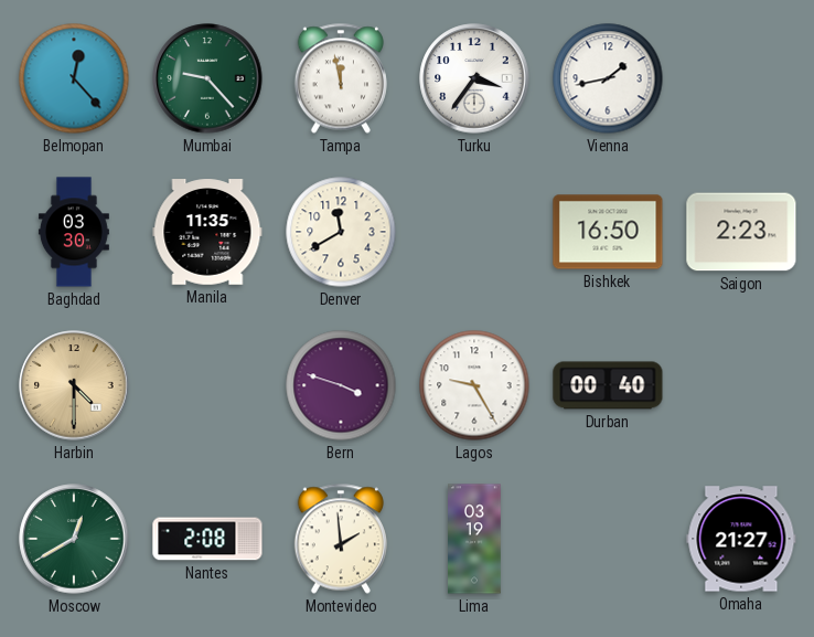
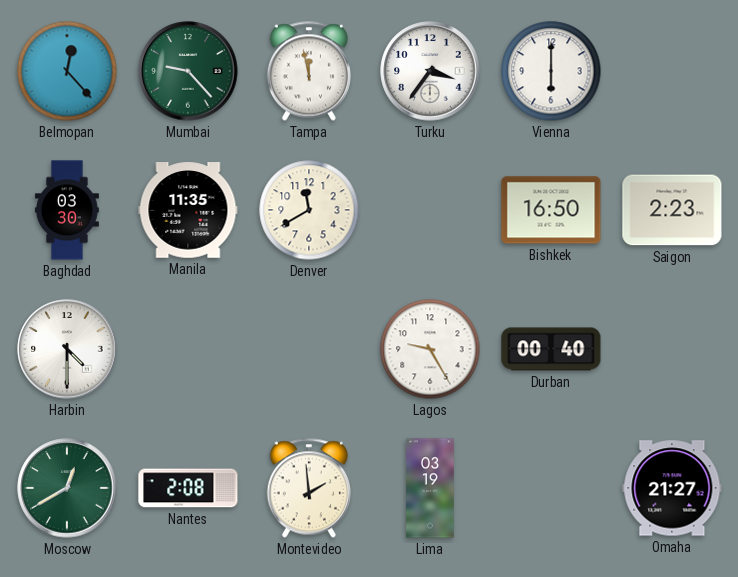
Vienna: 1:43 -> 6:00 (551, 71)
Harbin dial: champagne -> white (67, 349)
Bern: 3:48 -> none (341, 385)
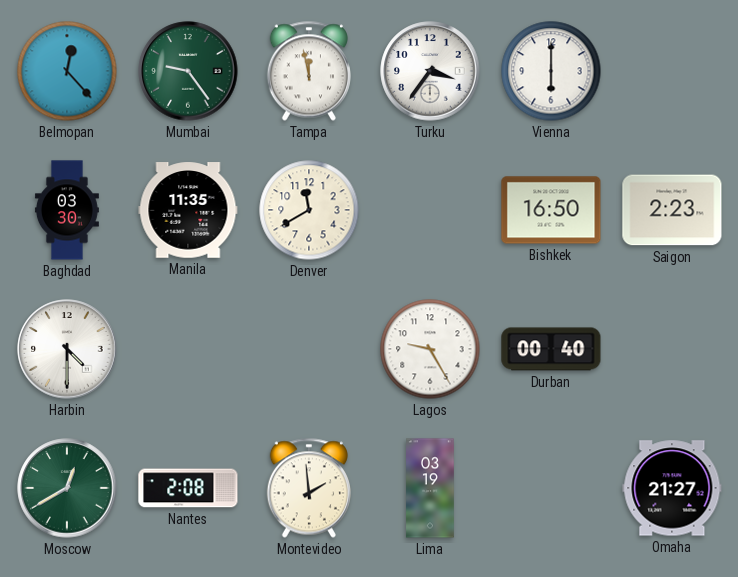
Mumbai: 9:23 -> 9:24 (188, 71)
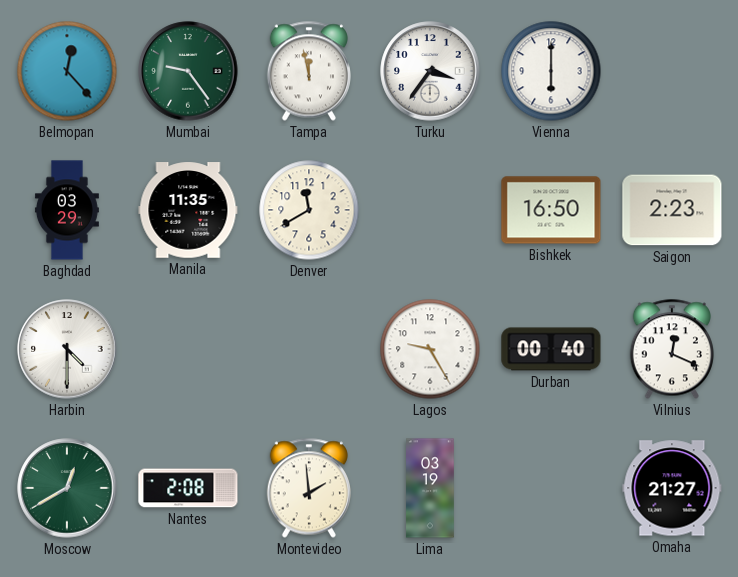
Baghdad: 03:30 -> 03:29 (67, 210)
Vilnius: none -> 12:19 (672, 349)
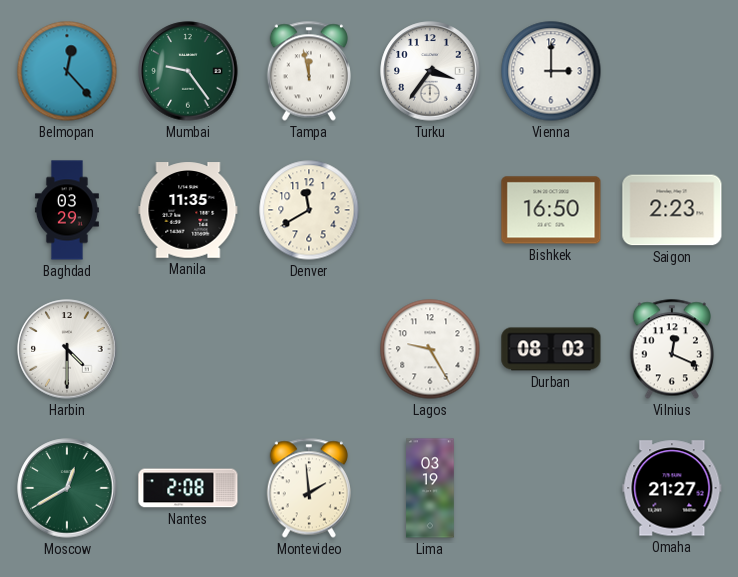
Vienna: 6:00 -> 3:00 (551, 71)
Durban: 00:40 -> 08:03 (551, 349)
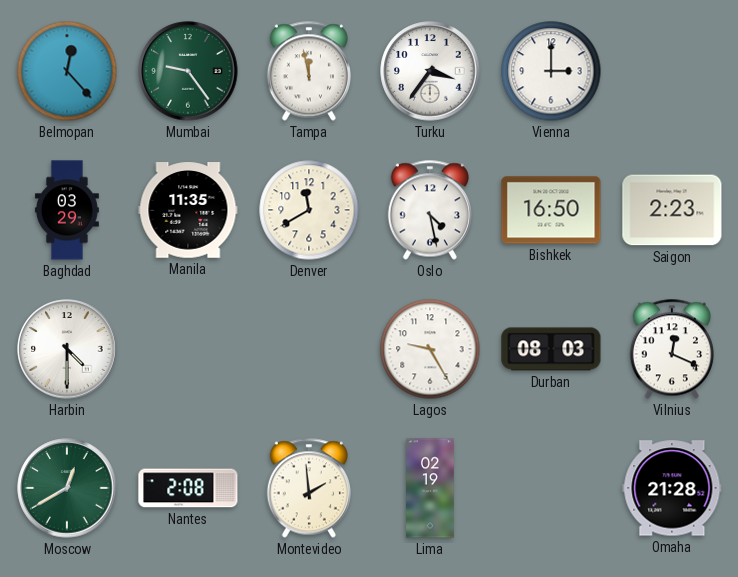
Oslo: none -> 4:28 (430, 210)
Lima: 03:19 -> 02:19 (430, 488)
Omaha: 21:27 -> 21:28 (672, 488)
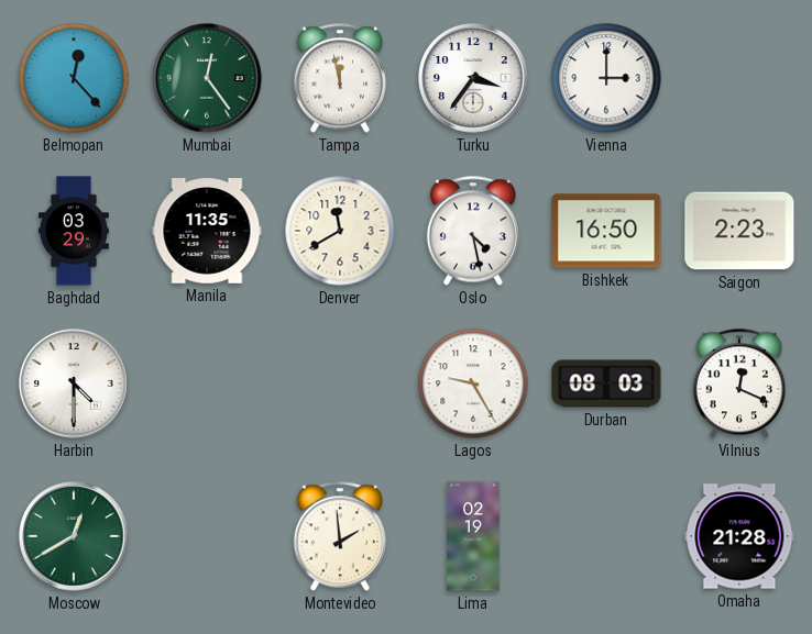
Mumbai: 9:24 -> 12:24 (207, 78)
Nantes: 2:08 -> none (188, 488)
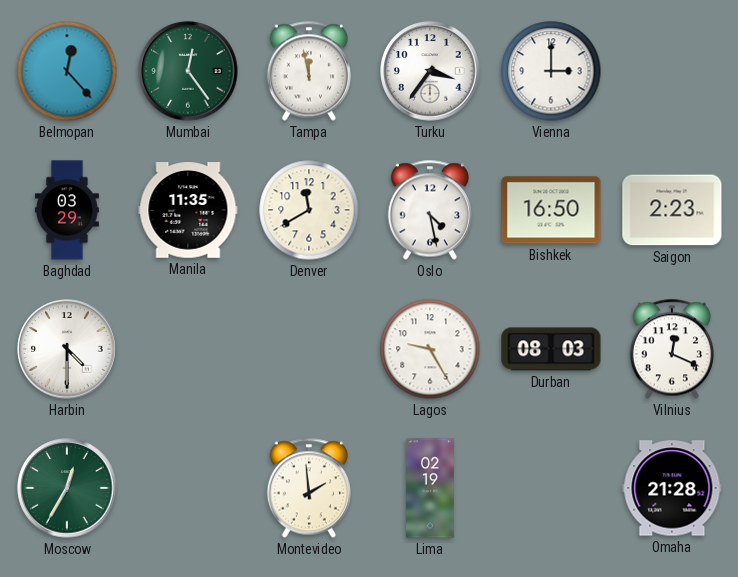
Moscow: 12:40 -> 12:35 (67, 488)
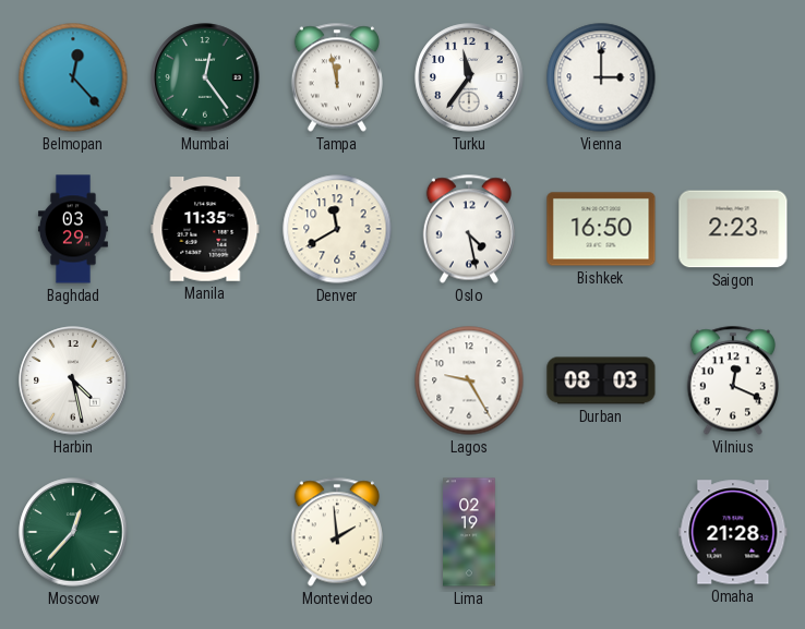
Turku: 3:36 -> 11:36 (469, 77)
Harbin: 4:30 -> 4:28 (73, 380)
Moscow: 12:35 -> 12:37 (73, 532)
